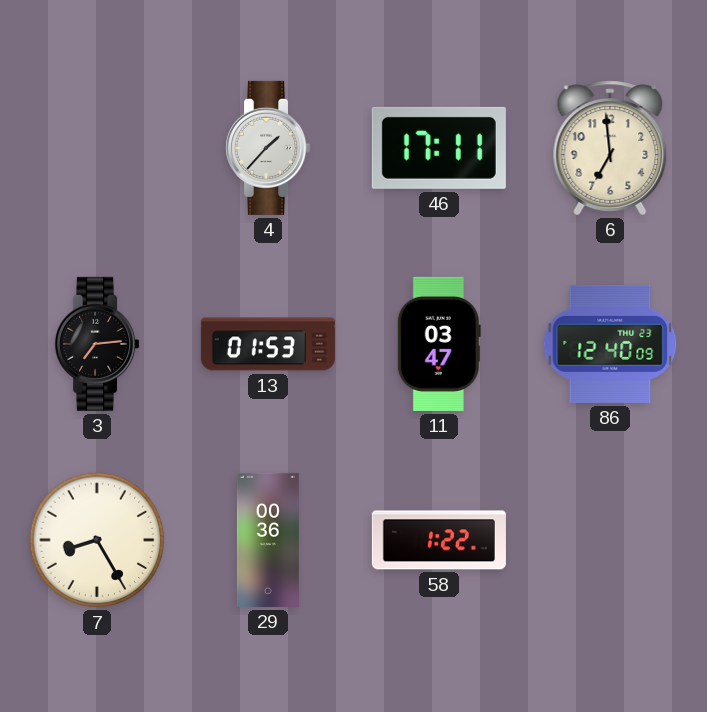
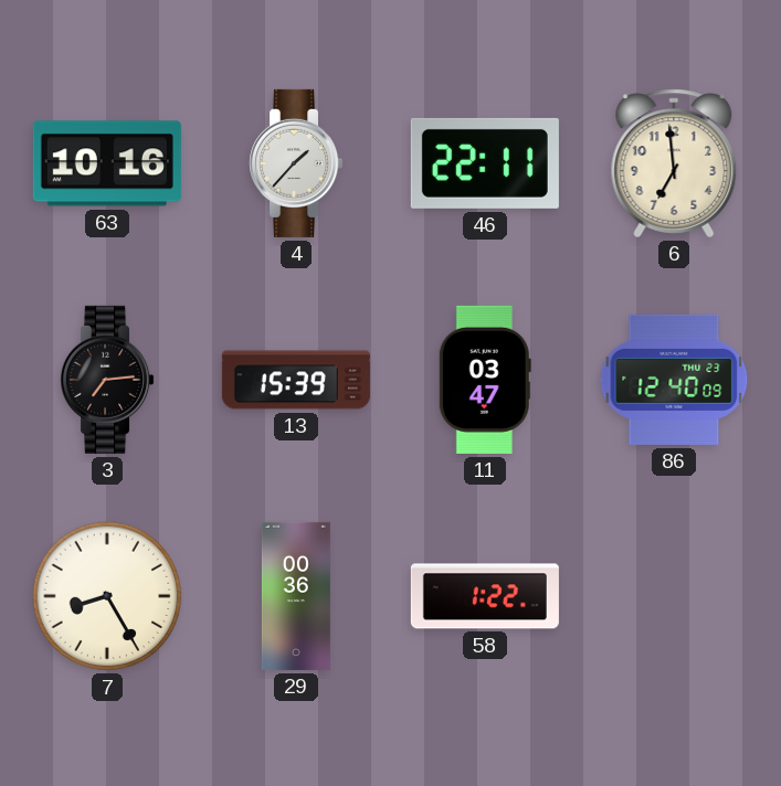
63: none -> 10:16 (107, 163)
46: 17:11 -> 22:11 (485, 163)
13: 01:53 -> 15:39 (296, 380)
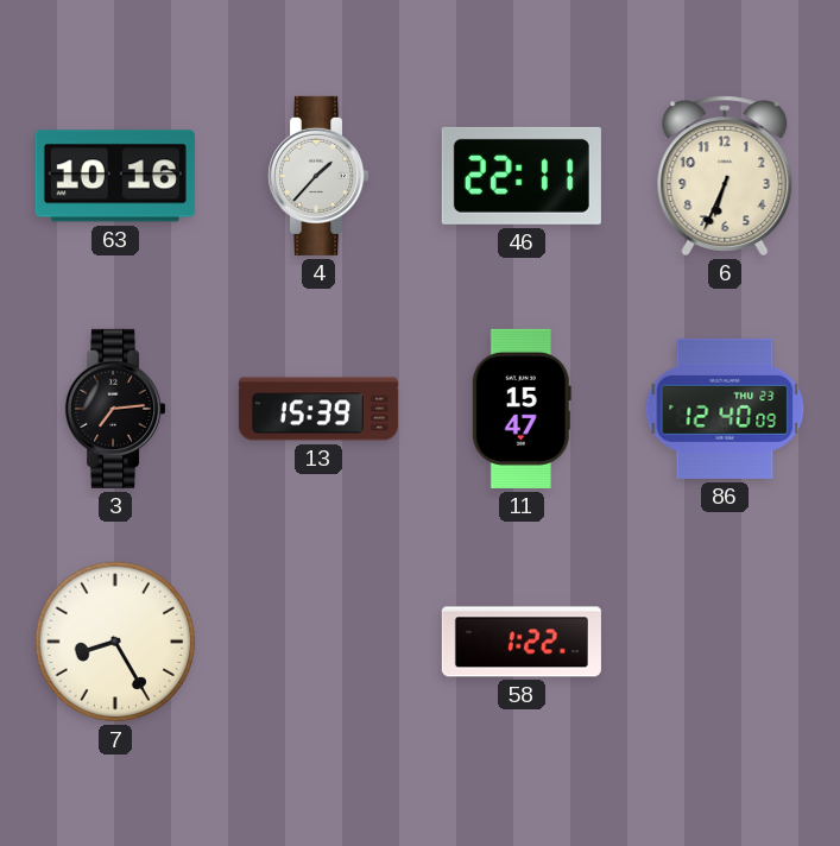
6: 6:59 -> 6:34 (725, 176)
11: 03:47 -> 15:47 (522, 409)
29: 00:36 -> none (296, 596)
